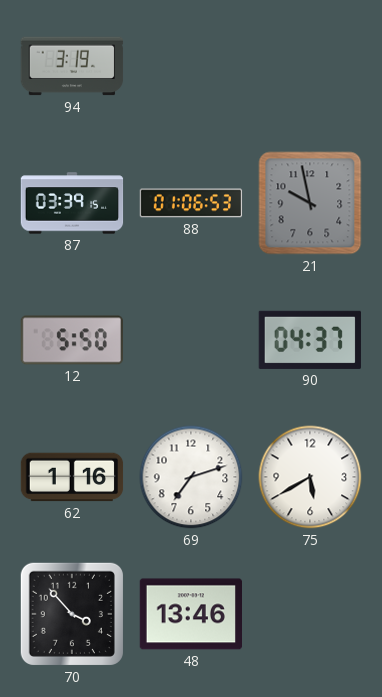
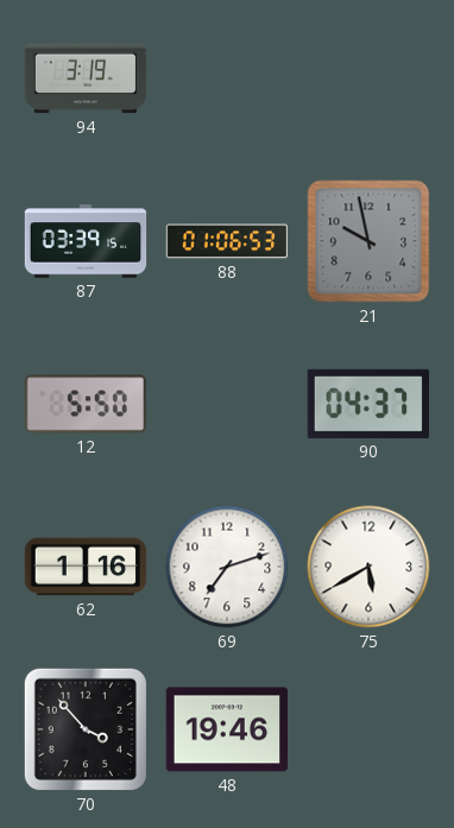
48: 13:46 -> 19:46 (226, 729)
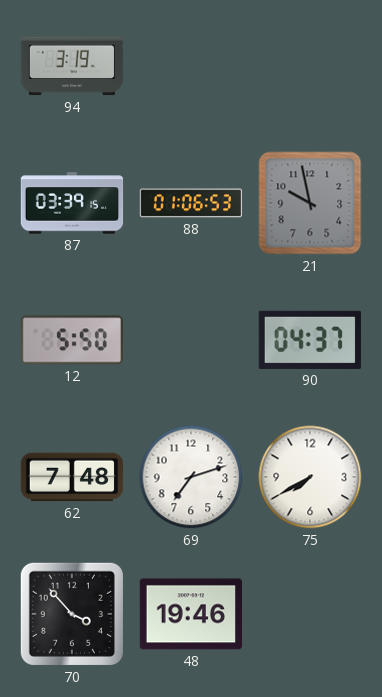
62: 1:16 -> 7:48 (72, 477)
75: 5:40 -> 7:40 (310, 477)
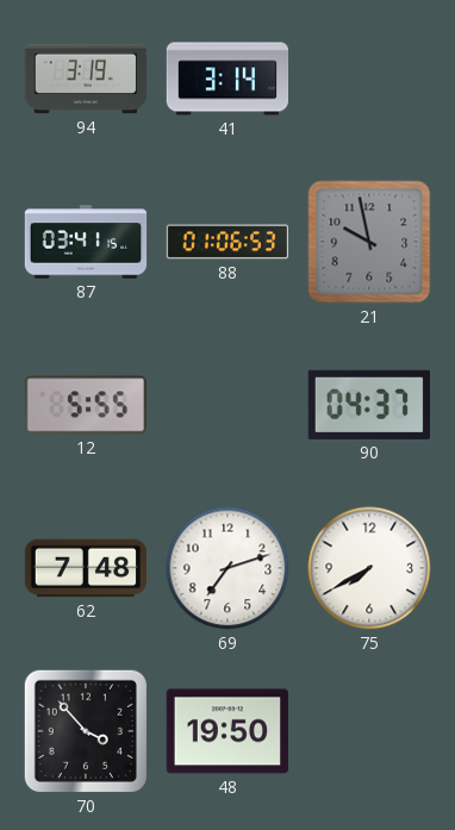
41: none -> 3:14 (227, 79)
87: 03:39 -> 03:41 (86, 242)
12: 5:50 -> 5:55 (85, 405)
48: 19:46 -> 19:50 (226, 731)
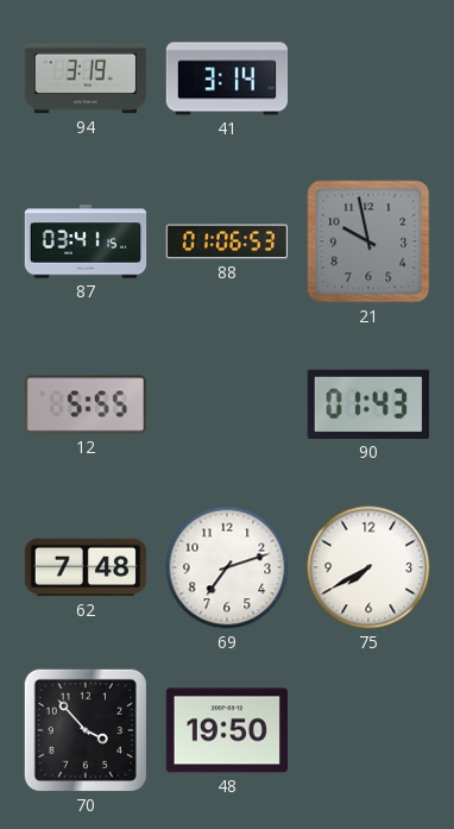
90: 04:37 -> 01:43 (368, 404)
